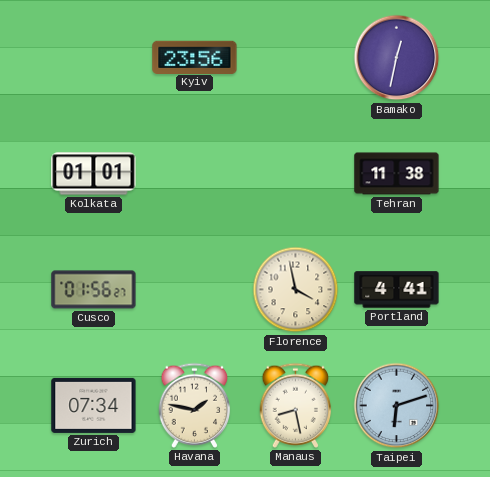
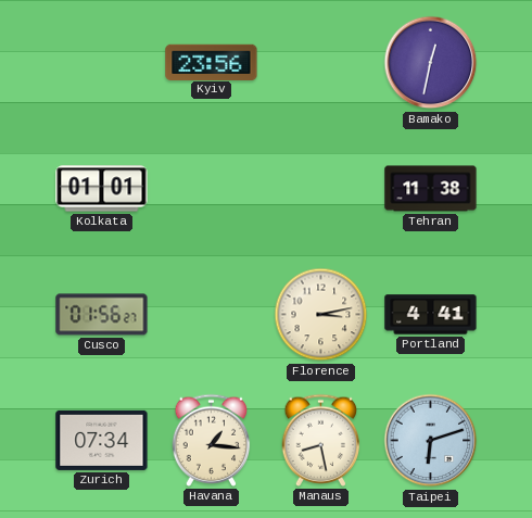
Florence: 3:58 -> 3:13 (321, 315)
Havana: 1:47 -> 1:16 (212, 440)
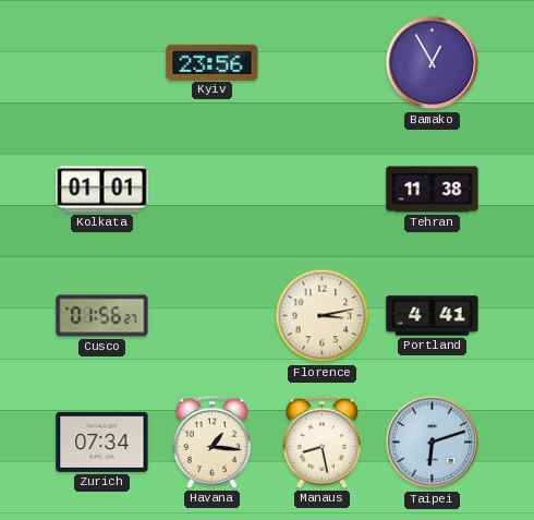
Bamako: 12:32 -> 12:55 (433, 63)
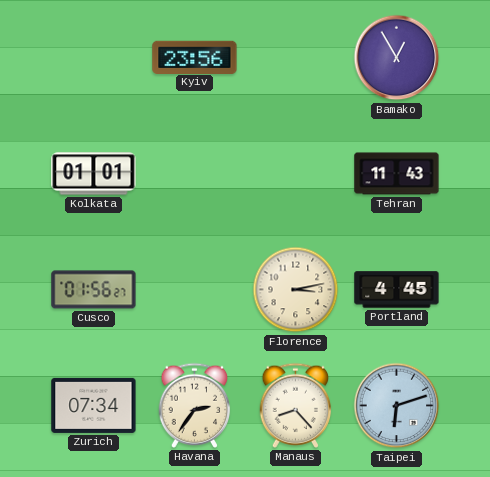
Tehran: 11:38 -> 11:43 (397, 174)
Portland: 4:41 -> 4:45 (397, 290)
Havana: 1:16 -> 2:36 (195, 405)
Manaus: 8:28 -> 8:23 (296, 405)
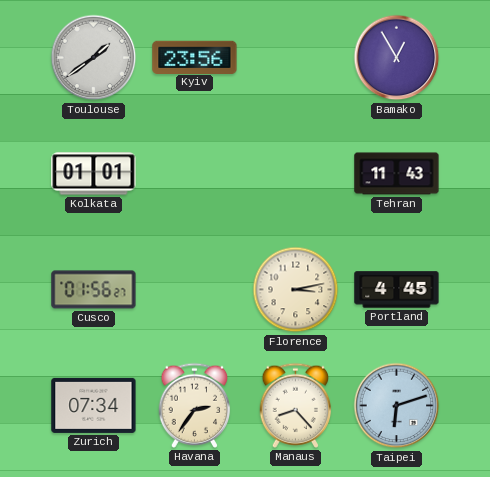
Toulouse: none -> 1:39 (94, 58)
